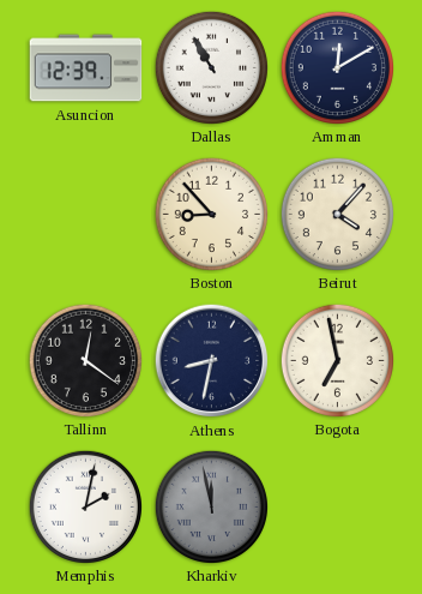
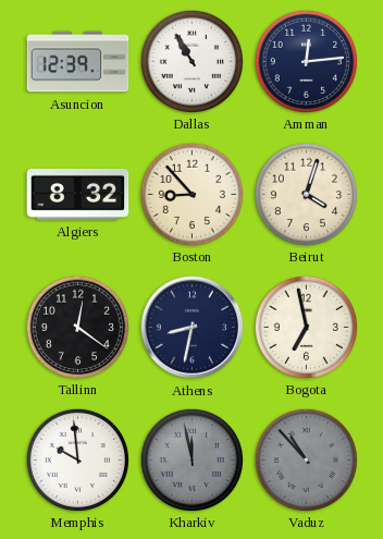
Amman: 12:10 -> 12:14 (306, 61)
Algiers: none -> 8:32 (78, 194)
Beirut: 4:07 -> 4:03 (306, 194)
Memphis: 2:02 -> 9:59 (77, 460)
Vaduz: none -> 10:53 (306, 460)
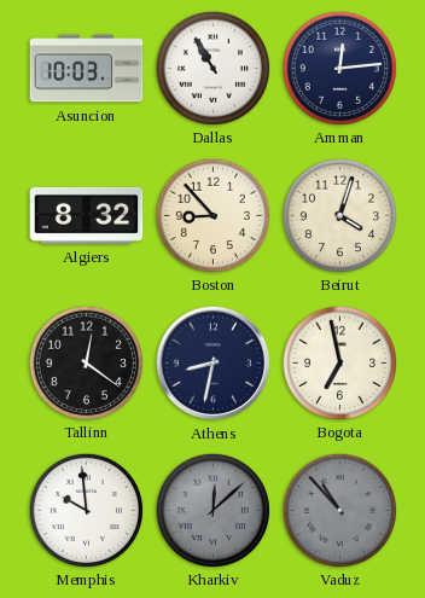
Asuncion: 12:39 -> 10:03 (87, 69)
Kharkiv: 11:58 -> 12:08 (212, 510)
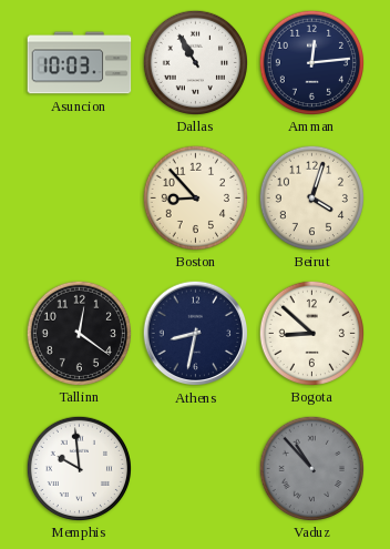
Algiers: 8:32 -> none (87, 215)
Bogota: 6:58 -> 8:52 (311, 333)
Kharkiv: 12:08 -> none (212, 510)
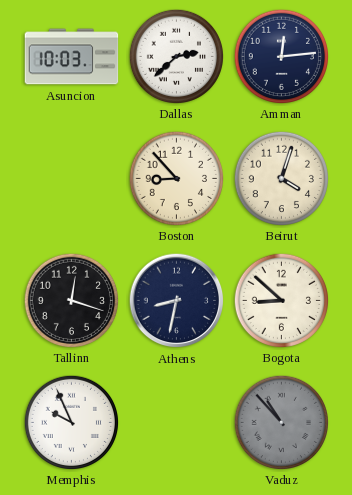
Dallas: 10:55 -> 2:38 (176, 56)
Tallinn: 12:21 -> 12:18 (71, 300)
Memphis: 9:59 -> 9:56 (71, 422)
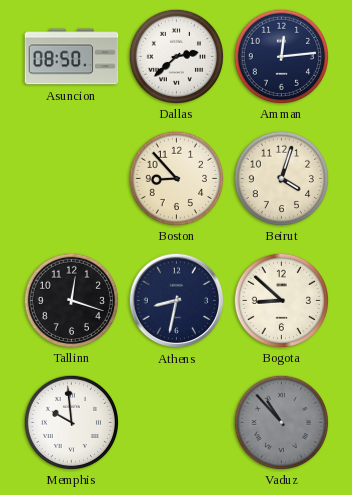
Asuncion: 10:03 -> 08:50 (72, 57)
Memphis: 9:56 -> 9:59 (71, 422)
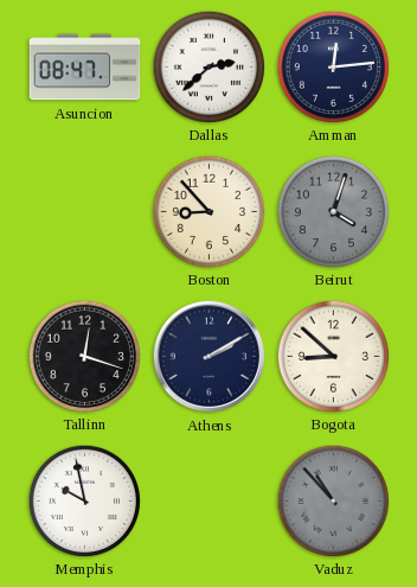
Asuncion: 08:50 -> 08:47 (85, 68)
Beirut dial: cream -> grey (333, 211)
Athens: 8:32 -> 2:10 (210, 357)
Memphis: 9:59 -> 9:58 (84, 500)
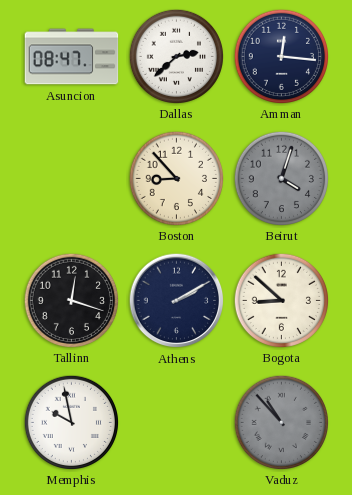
Amman: 12:14 -> 12:16 (281, 56)
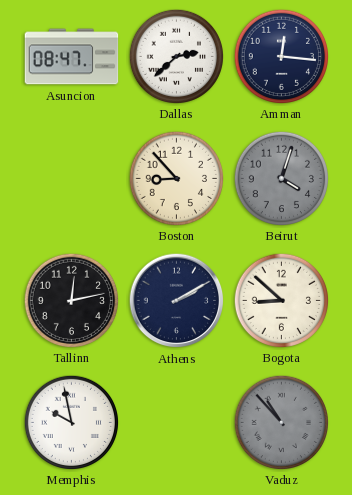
Tallinn: 12:18 -> 12:13 (71, 300)
